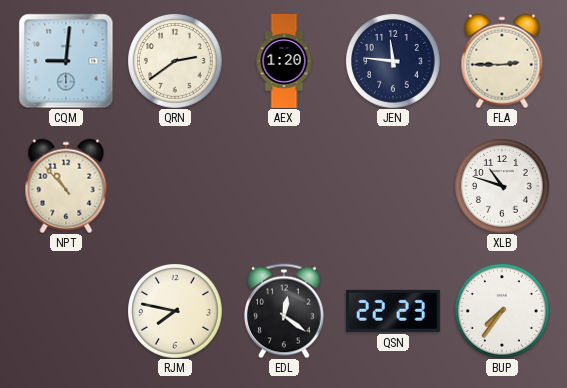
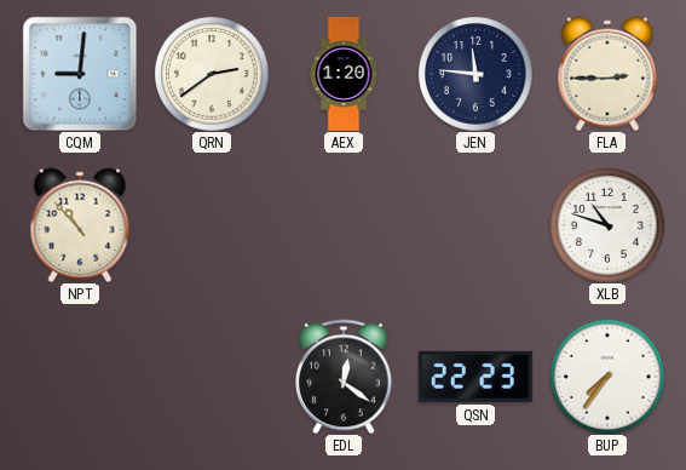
RJM: 7:47 -> none (175, 311)
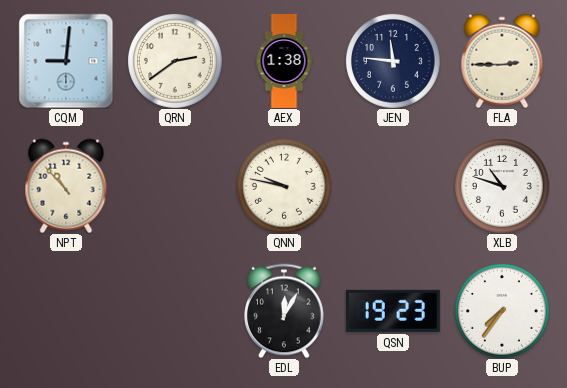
AEX: 1:20 -> 1:38 (284, 61)
QNN: none -> 9:47 (284, 186)
EDL: 12:21 -> 12:05 (285, 311)
QSN: 22:23 -> 19:23 (393, 311)
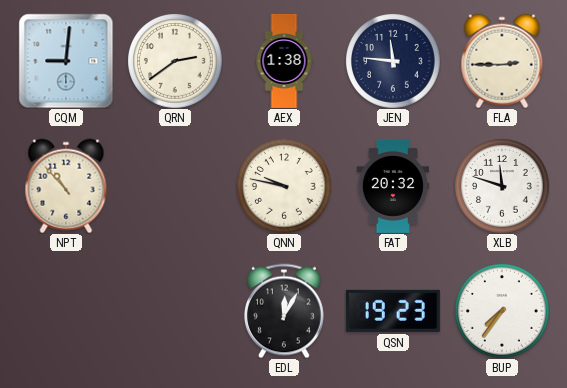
FAT: none -> 20:32 (393, 186)
XLB: 10:48 -> 11:48 (502, 186)
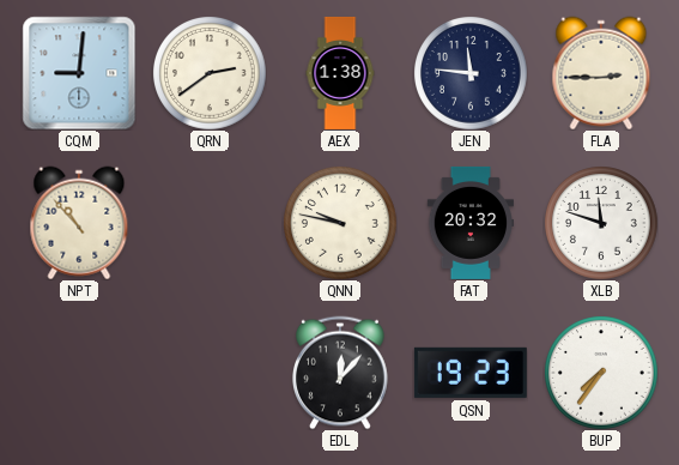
EDL: 12:05 -> 12:07 (341, 373)
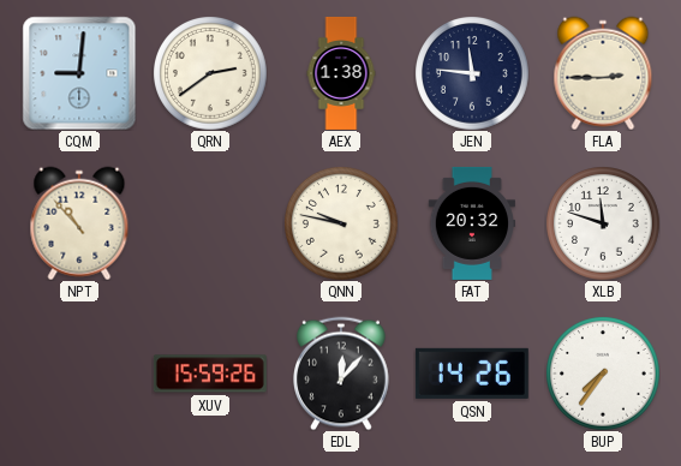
XUV: none -> 15:59 (210, 374)
QSN: 19:23 -> 14:26 (472, 374)
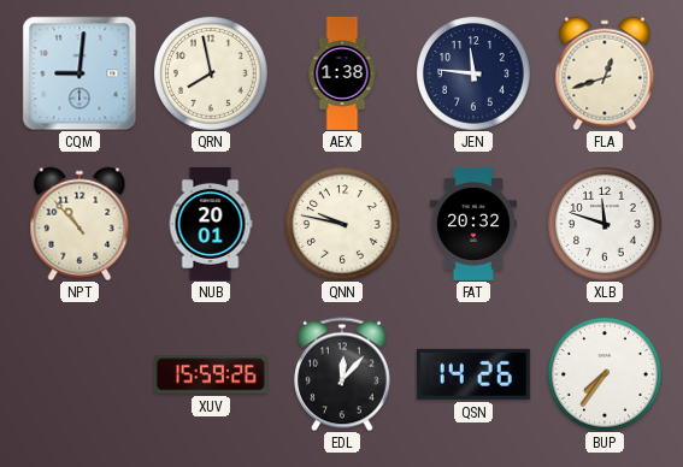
QRN: 2:39 -> 7:58 (211, 73)
FLA: 2:45 -> 12:42 (605, 73)
NUB: none -> 20:01 (211, 224)
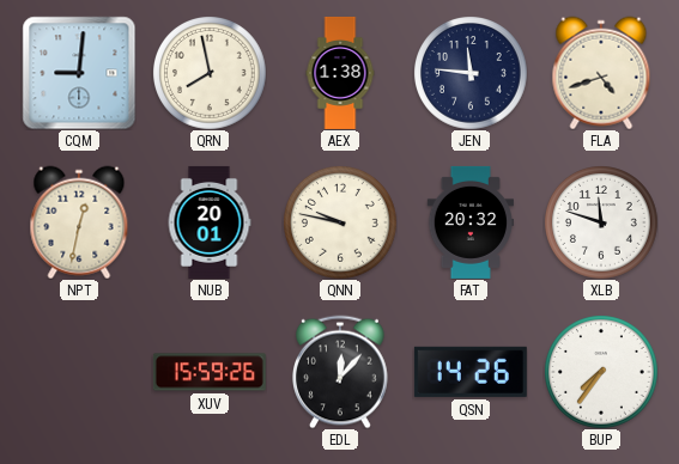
FLA: 12:42 -> 4:42 (601, 73)
NPT: 10:53 -> 12:32 (79, 222)
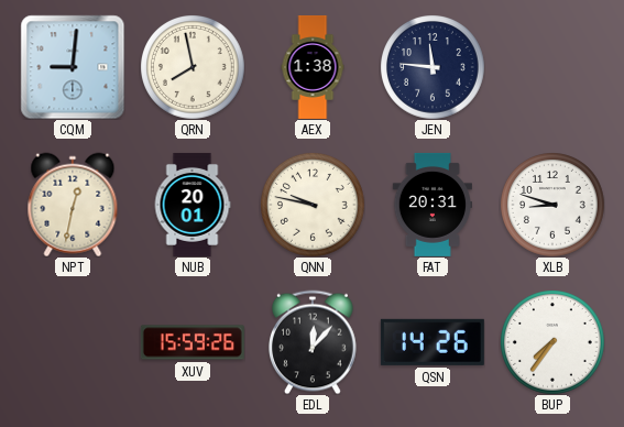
FLA: 4:42 -> none (601, 73)
FAT: 20:32 -> 20:31 (433, 205)
XLB: 11:48 -> 8:48 (552, 205)
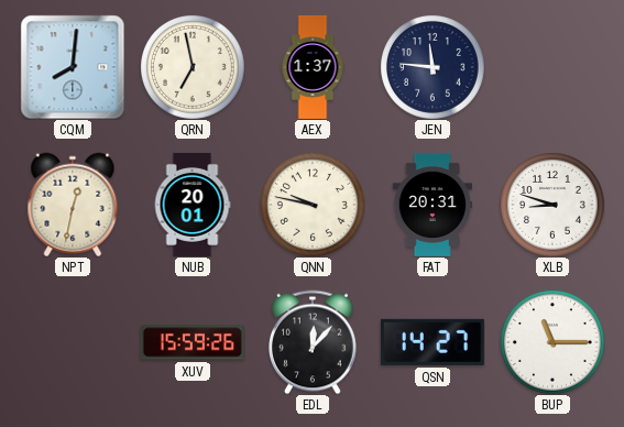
CQM: 9:01 -> 8:01 (73, 67)
QRN: 7:58 -> 6:58 (193, 67)
AEX: 1:38 -> 1:37 (313, 67)
QSN: 14:26 -> 14:27 (433, 342)
BUP: 7:36 -> 11:15 (552, 342)
